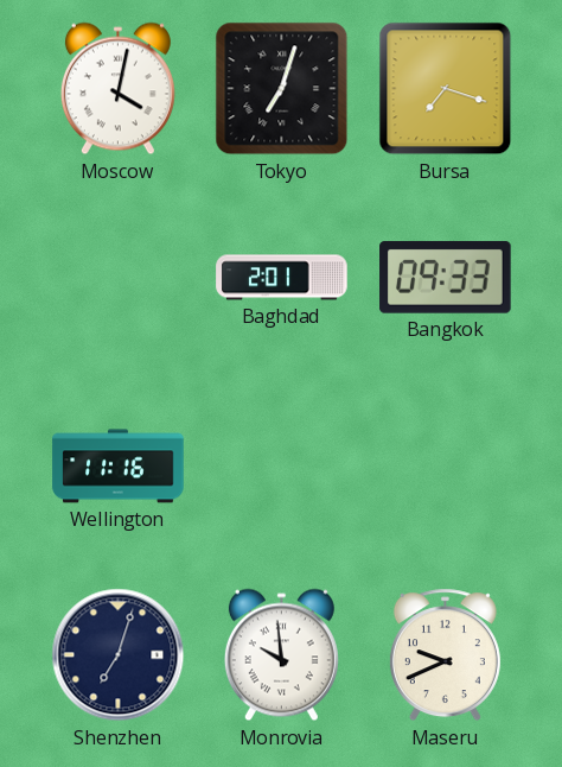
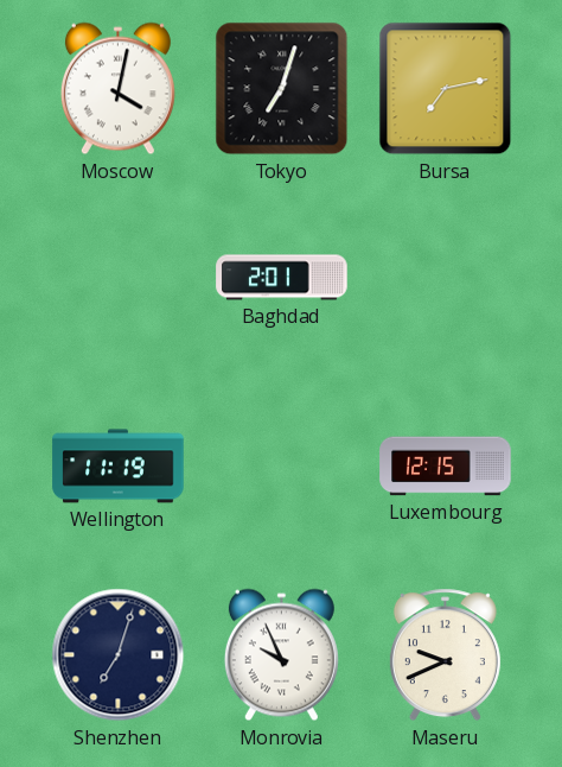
Bursa: 7:18 -> 7:13 (446, 89)
Bangkok: 09:33 -> none (446, 278)
Wellington: 11:16 -> 11:19 (119, 467)
Luxembourg: none -> 12:15 (446, 467)
Monrovia: 9:59 -> 9:56 (281, 655)
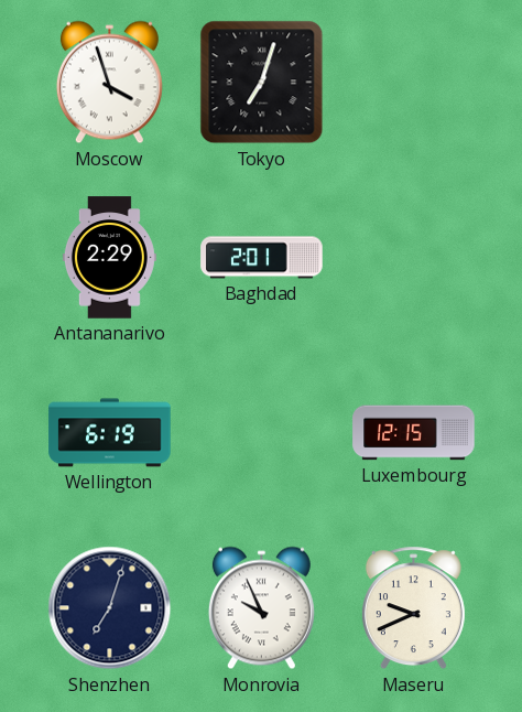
Moscow: 4:02 -> 3:57 (109, 83)
Bursa: 7:13 -> none (446, 89)
Antananarivo: none -> 2:29 (109, 258)
Wellington: 11:19 -> 6:19 (110, 433)
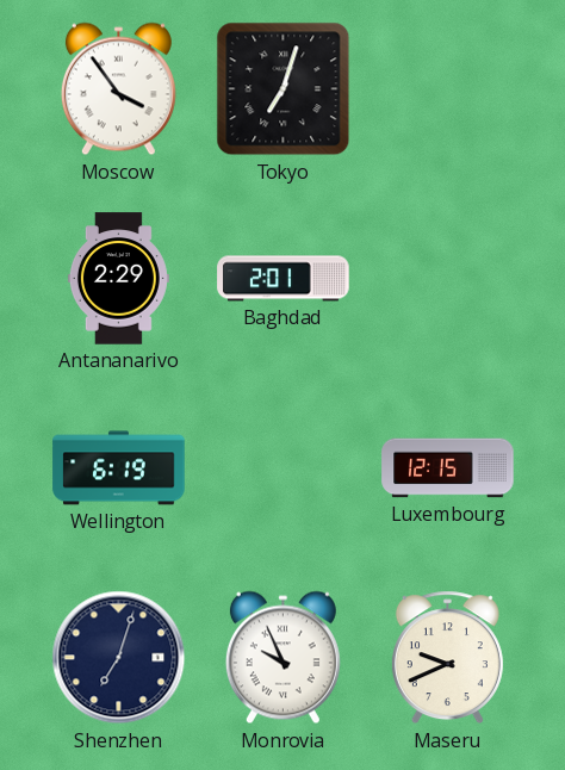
Moscow: 3:57 -> 3:54 (118, 89)
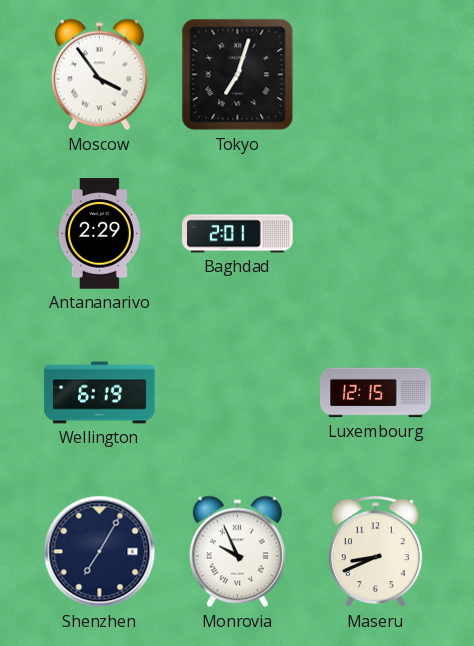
Shenzhen: 7:03 -> 7:05 (100, 552)
Maseru: 9:41 -> 8:41 (375, 552)
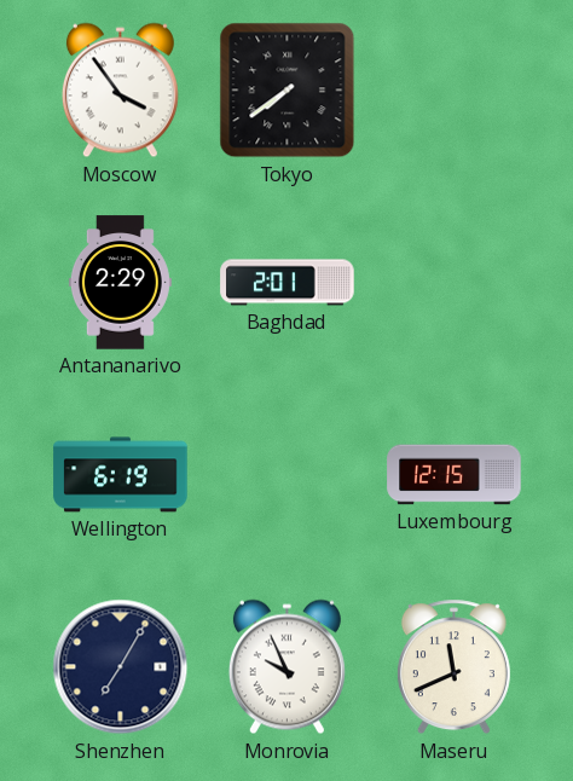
Tokyo: 7:03 -> 7:39 (288, 91)
Maseru: 8:41 -> 11:41 (453, 667)
